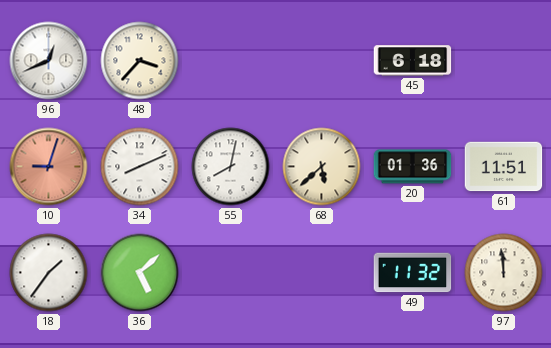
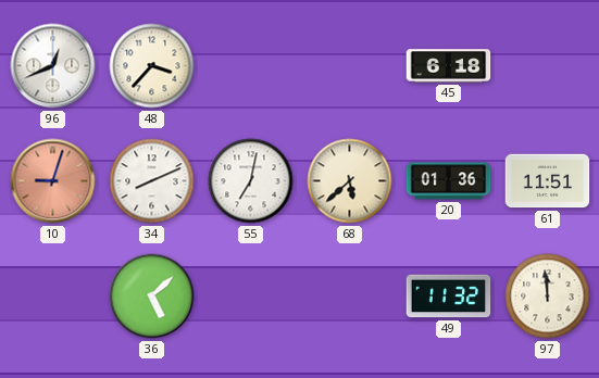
55: 8:02 -> 7:02 (251, 181)
18: 1:36 -> none (49, 273)
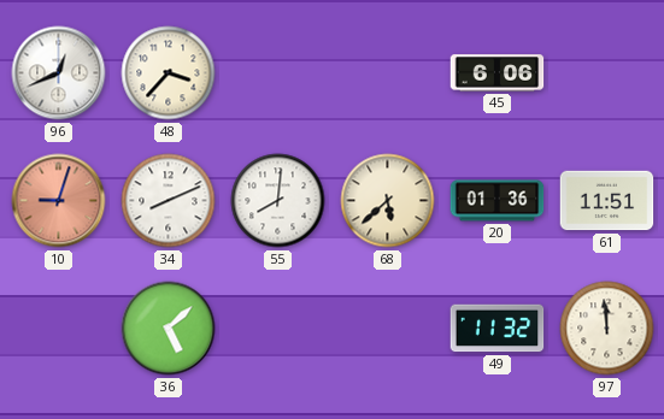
45: 6:18 -> 6:06 (498, 73)
55: 7:02 -> 8:01 (278, 201)
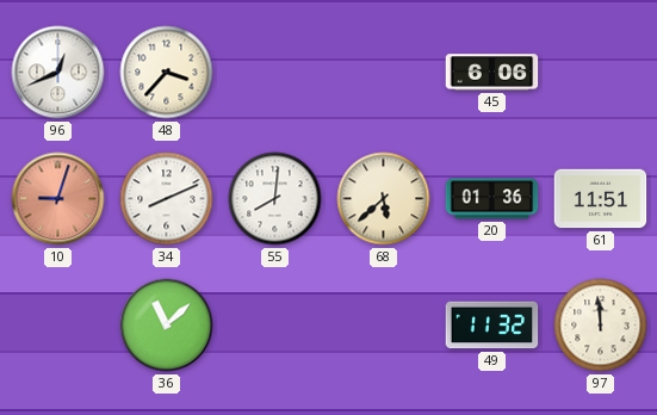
36: 5:08 -> 11:08 (167, 326)
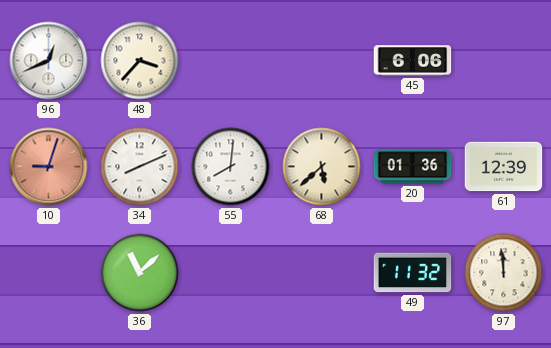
61: 11:51 -> 12:39 (504, 167)
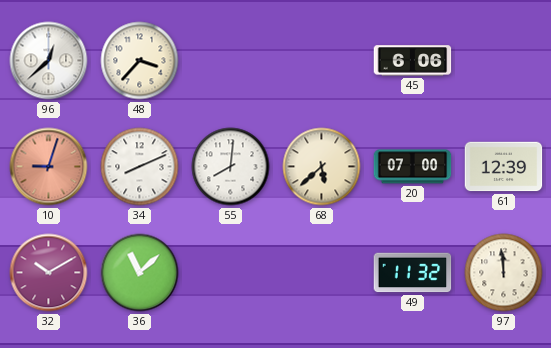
96: 12:41 -> 12:38 (49, 61)
20: 01:36 -> 07:00 (413, 167)
32: none -> 10:10 (49, 273)
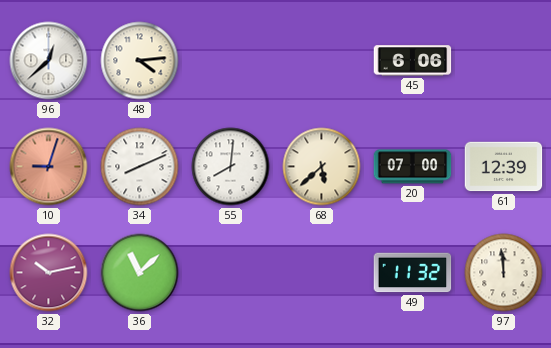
48: 3:37 -> 4:14 (140, 61)
32: 10:10 -> 10:13 (49, 273)
